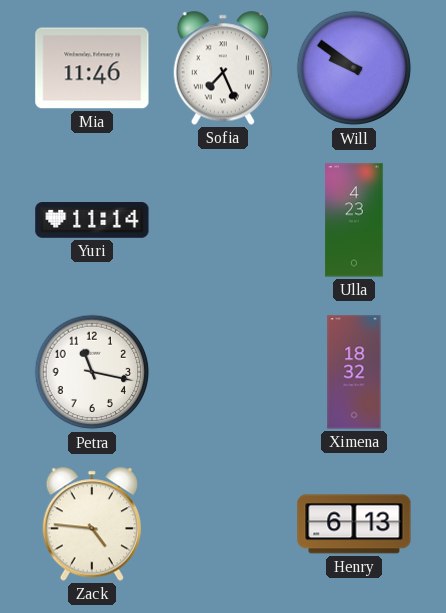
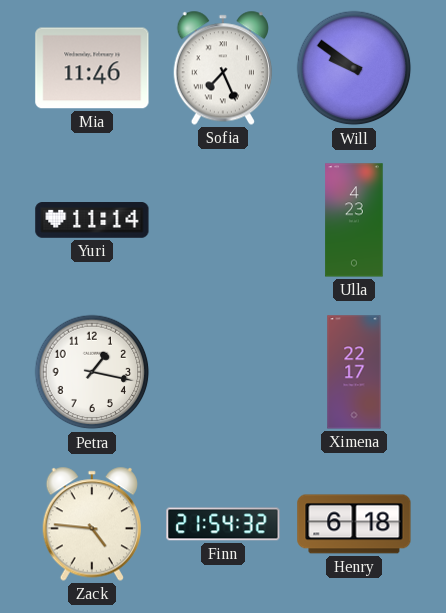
Petra: 11:17 -> 1:17 (92, 372)
Ximena: 18:32 -> 22:17 (354, 372)
Finn: none -> 21:54 (223, 524)
Henry: 6:13 -> 6:18 (354, 524)
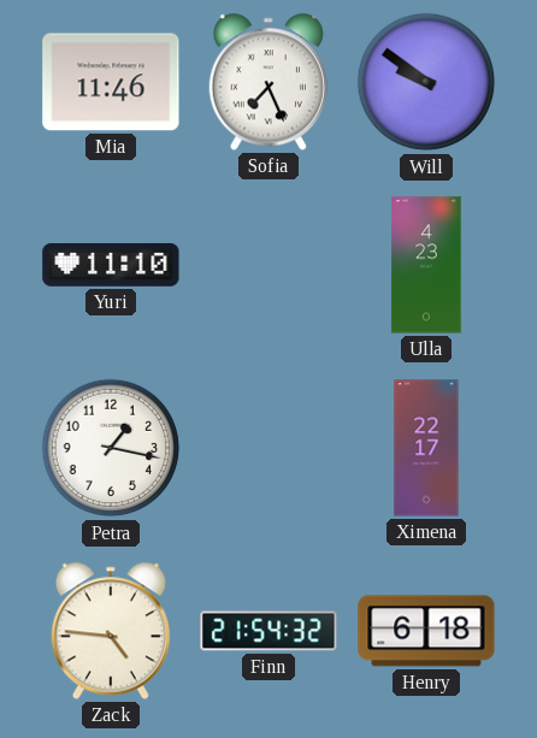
Yuri: 11:14 -> 11:10 (111, 266)
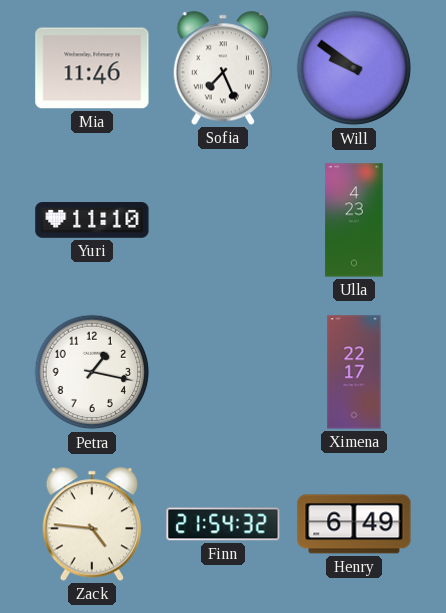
Henry: 6:18 -> 6:49 (354, 524)
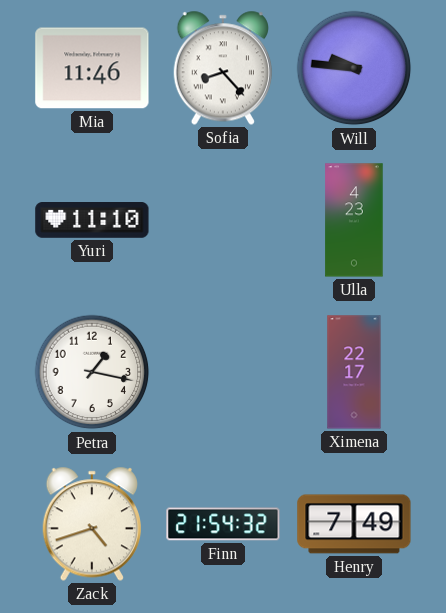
Sofia: 7:26 -> 8:23 (223, 68)
Will: 9:51 -> 9:46 (354, 68)
Zack: 4:46 -> 4:42 (92, 524)
Henry: 6:49 -> 7:49 (354, 524)
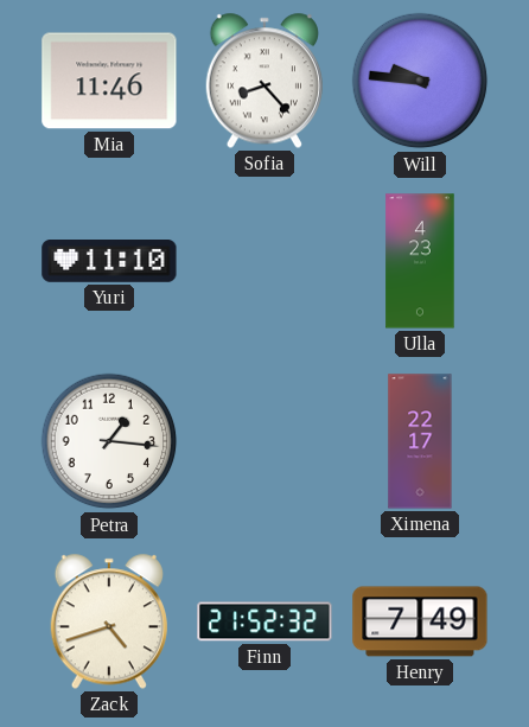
Petra: 1:17 -> 1:16 (109, 441)
Finn: 21:54 -> 21:52 (264, 621)
